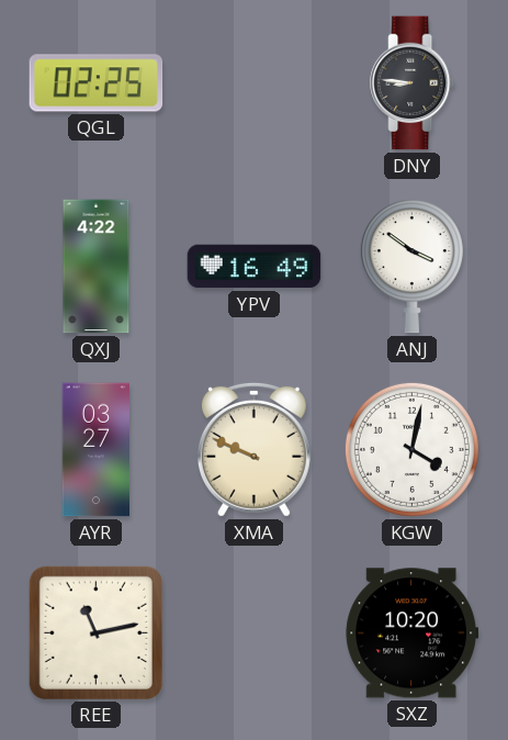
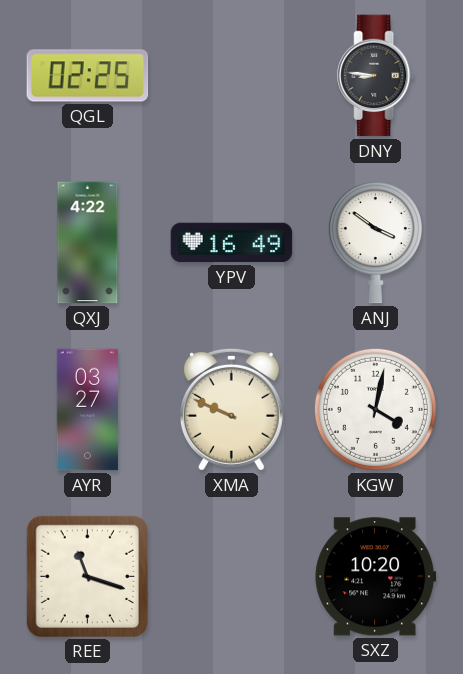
REE: 11:13 -> 11:18 (87, 576)
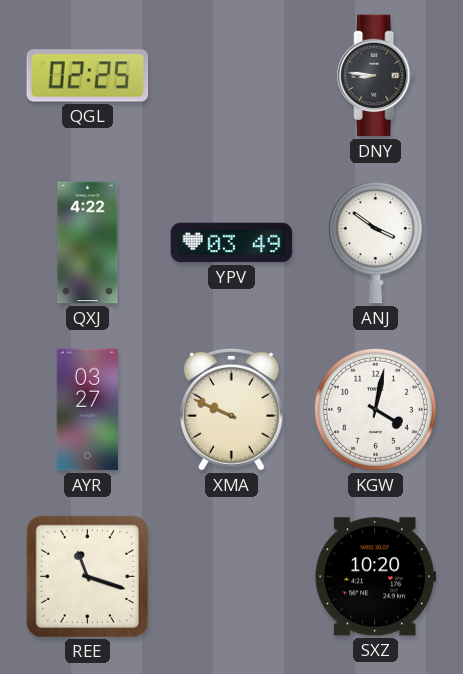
YPV: 16:49 -> 03:49 (232, 243)
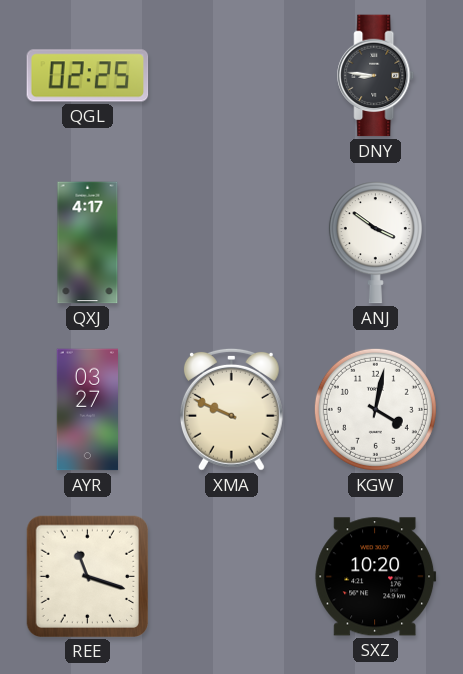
QXJ: 4:22 -> 4:17 (88, 243)
YPV: 03:49 -> none (232, 243)
